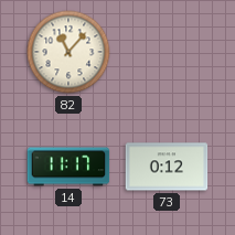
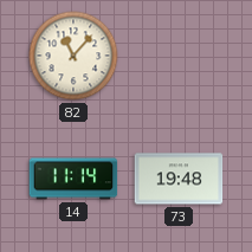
14: 11:17 -> 11:14 (73, 179)
73: 0:12 -> 19:48 (179, 179)
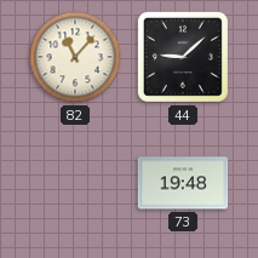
44: none -> 9:08 (183, 57)
14: 11:14 -> none (73, 179)
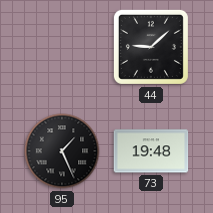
82: 11:07 -> none (75, 57)
95: none -> 1:26 (62, 151)
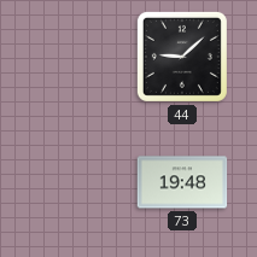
95: 1:26 -> none (62, 151)
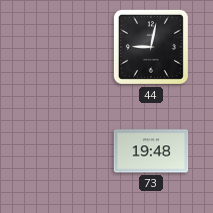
44: 9:08 -> 9:02 (151, 47)
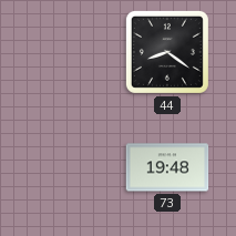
44: 9:02 -> 8:21 (167, 52)
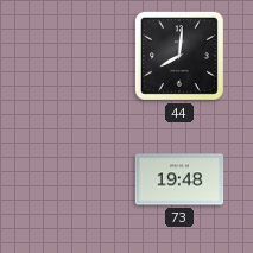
44: 8:21 -> 8:01 (179, 56)
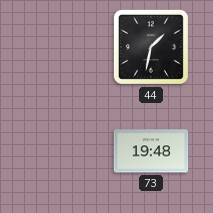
44: 8:01 -> 1:32 (151, 47)
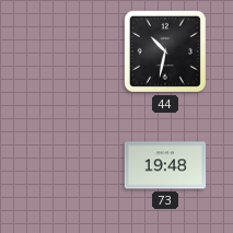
44: 1:32 -> 10:32 (165, 51)
